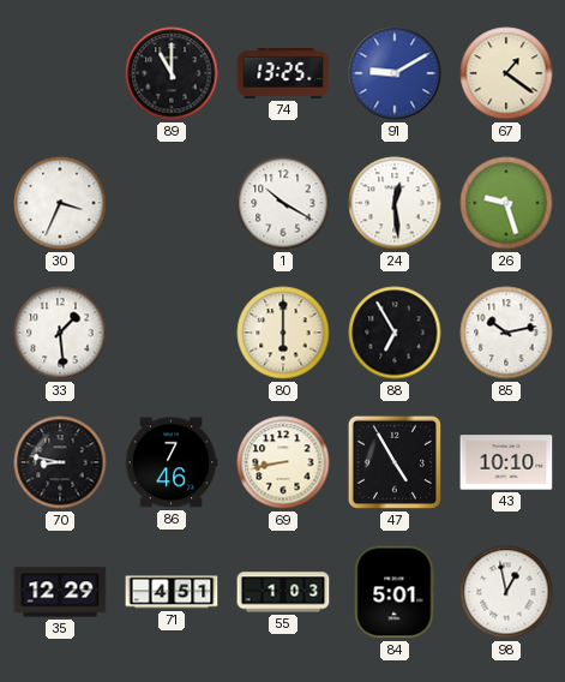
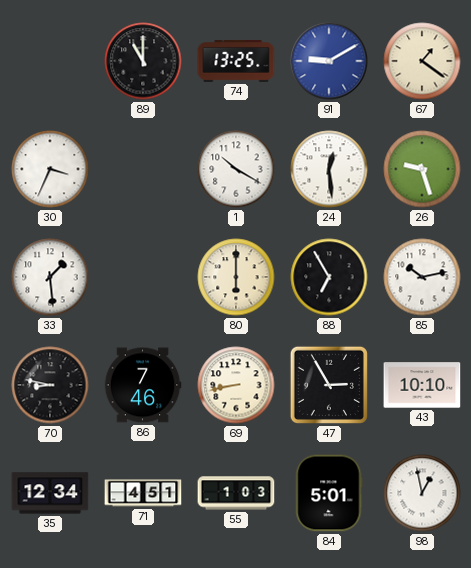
47: 4:55 -> 2:55 (329, 385)
35: 12:29 -> 12:34 (50, 493)
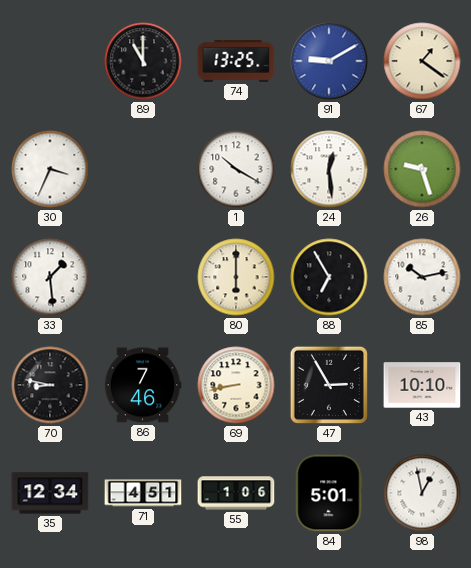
55: 1:03 -> 1:06 (236, 493)
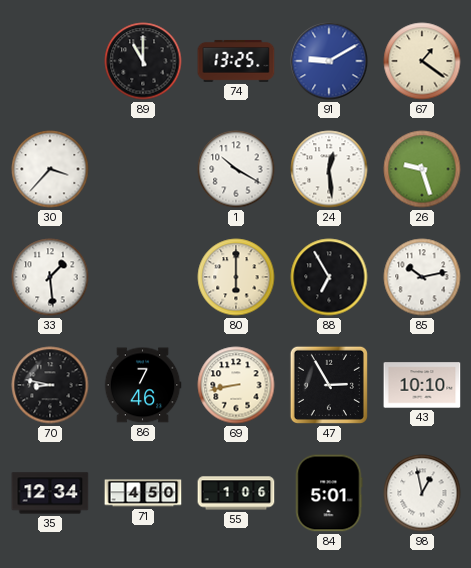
30: 3:34 -> 3:37 (50, 169)
71: 4:51 -> 4:50 (143, 493)
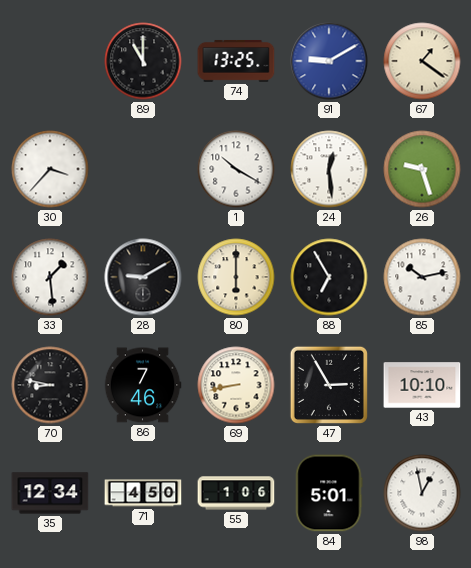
28: none -> 9:10 (143, 277)
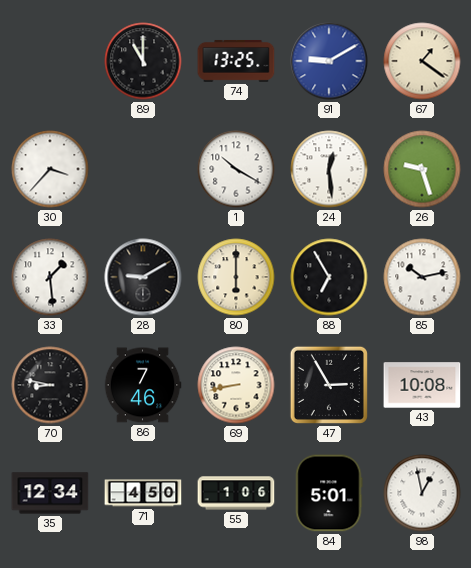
43: 10:10 -> 10:08 (422, 385)
